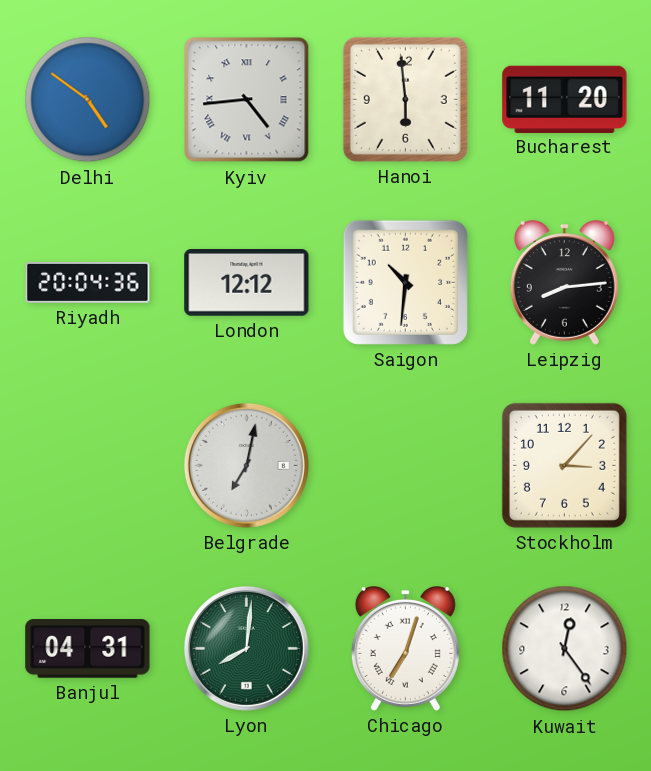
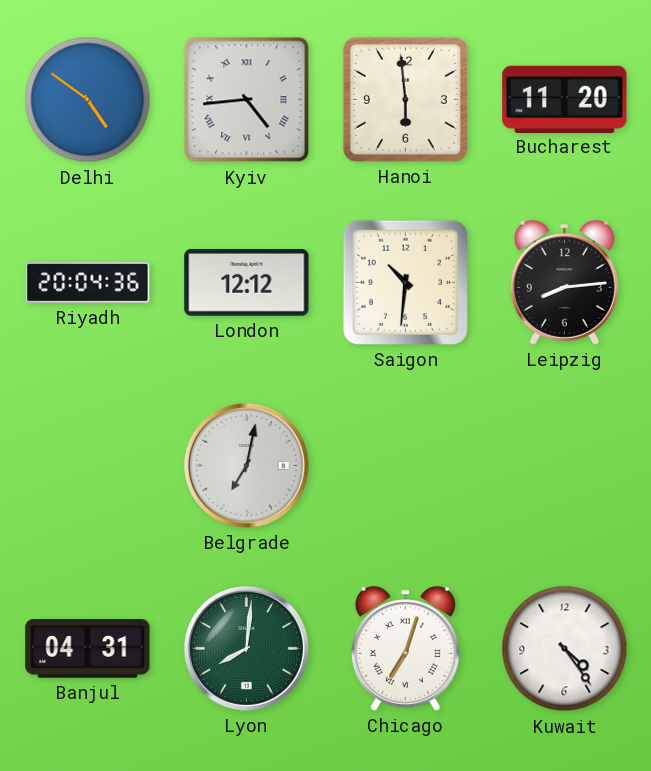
Stockholm: 3:07 -> none (564, 465)
Kuwait: 12:24 -> 4:24 (565, 649)
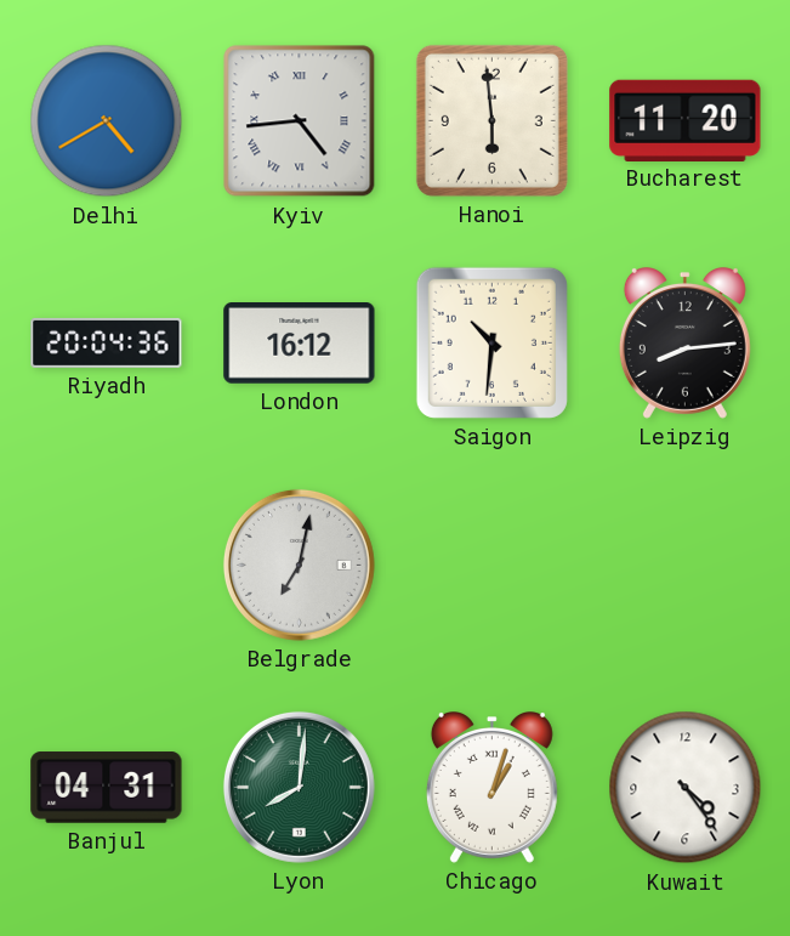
Delhi: 4:51 -> 4:40 (107, 121)
London: 12:12 -> 16:12 (300, 344)
Chicago: 7:03 -> 1:03 (491, 788)
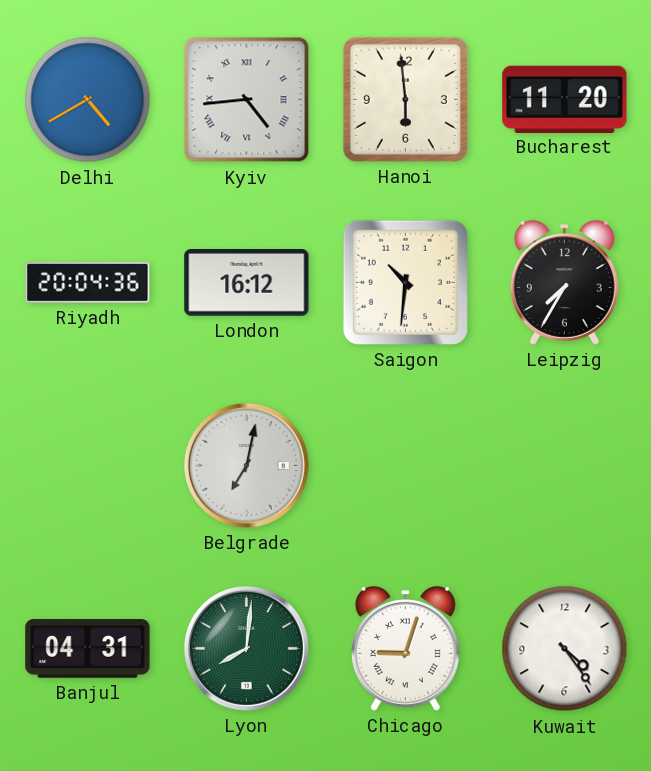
Leipzig: 8:14 -> 7:35 (564, 283)
Chicago: 1:03 -> 9:03 (405, 649)
